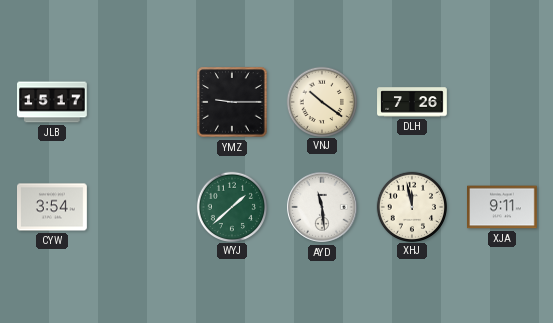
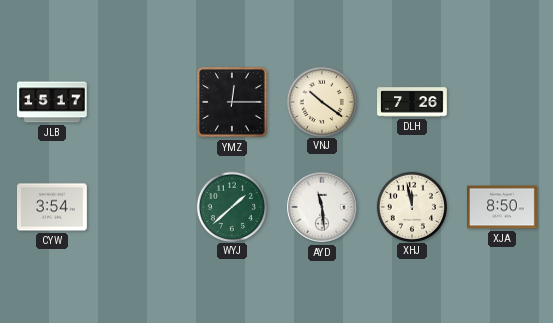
YMZ: 9:15 -> 12:15 (232, 102)
XJA: 9:11 -> 8:50 (503, 207)
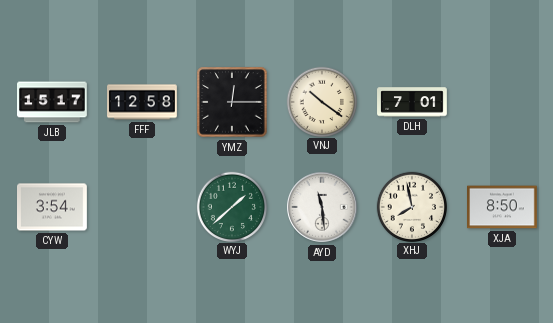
FFF: none -> 12:58 (142, 102)
DLH: 7:26 -> 7:01 (412, 102)
XHJ: 11:58 -> 7:58 (411, 206)
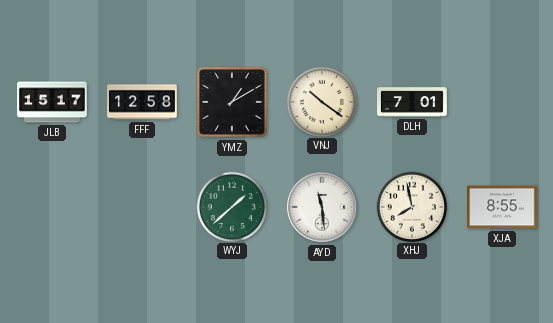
YMZ: 12:15 -> 1:10 (232, 102)
CYW: 3:54 -> none (53, 207)
XJA: 8:50 -> 8:55 (503, 207)
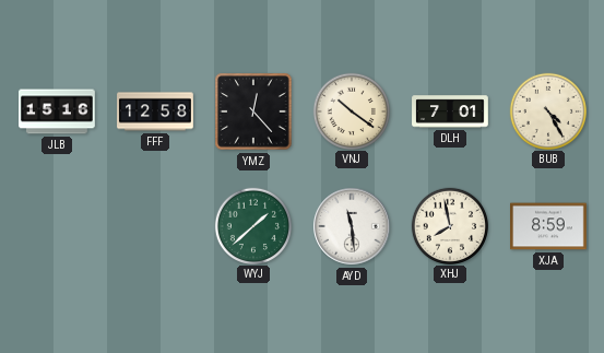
JLB: 15:17 -> 15:16 (58, 111)
YMZ: 1:10 -> 12:23 (253, 111)
BUB: none -> 4:25 (547, 110)
XJA: 8:55 -> 8:59 (549, 226)
